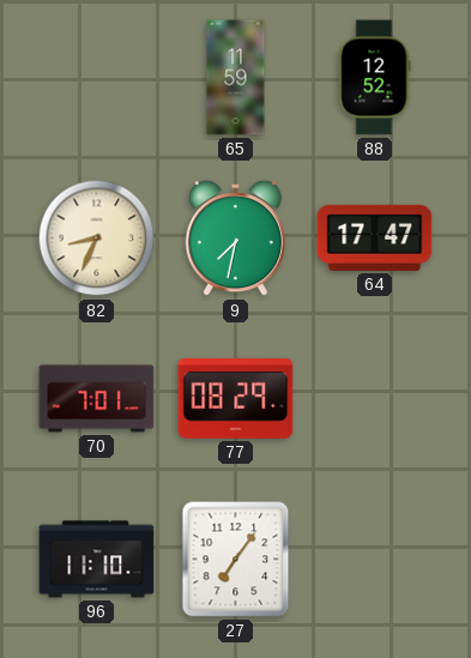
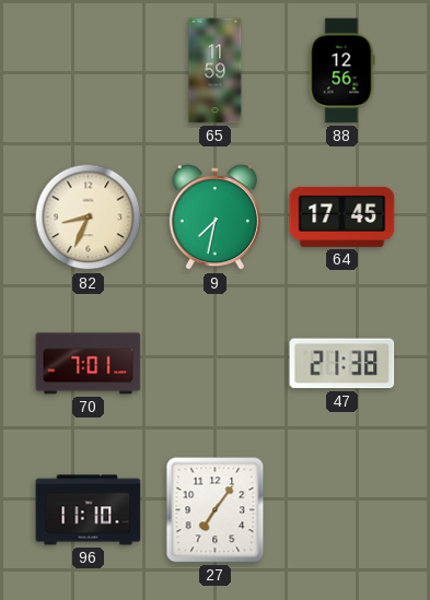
88: 12:52 -> 12:56 (341, 71)
64: 17:47 -> 17:45 (342, 216)
77: 08:29 -> none (236, 399)
47: none -> 21:38 (342, 364)
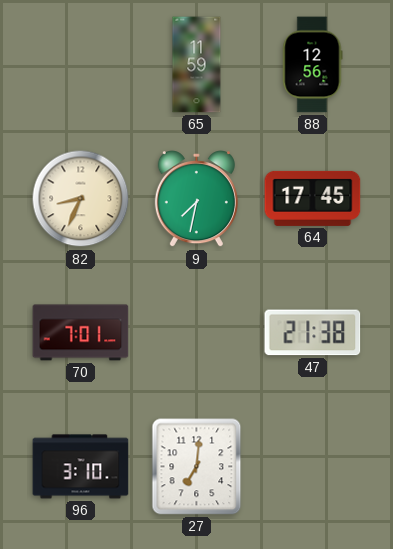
96: 11:10 -> 3:10 (81, 467)
27: 7:06 -> 7:01 (197, 467)
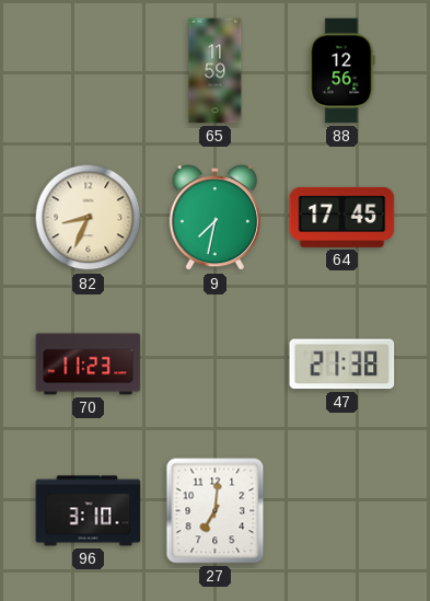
70: 7:01 -> 11:23 (89, 365)
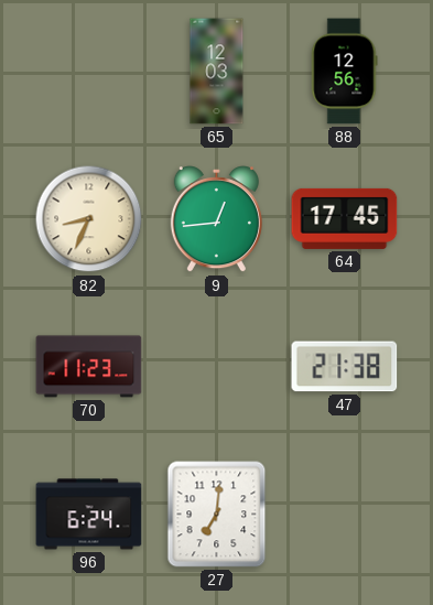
65: 11:59 -> 12:03 (217, 72)
9: 7:32 -> 12:44 (216, 219)
96: 3:10 -> 6:24 (89, 515)
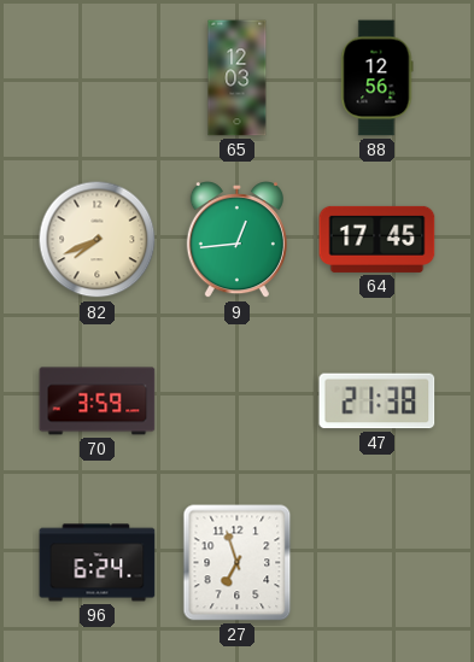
82: 8:34 -> 7:41 (98, 240)
70: 11:23 -> 3:59 (98, 402)
27: 7:01 -> 6:57 (238, 563)
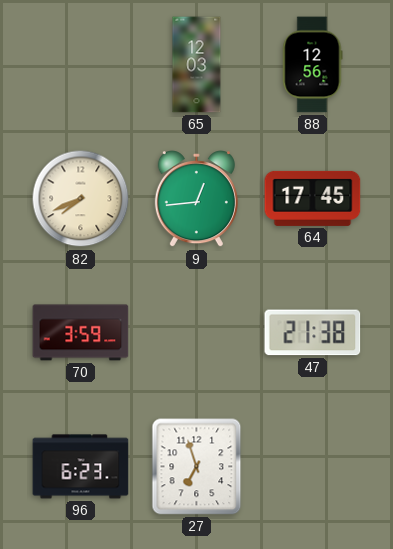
96: 6:24 -> 6:23 (81, 467)
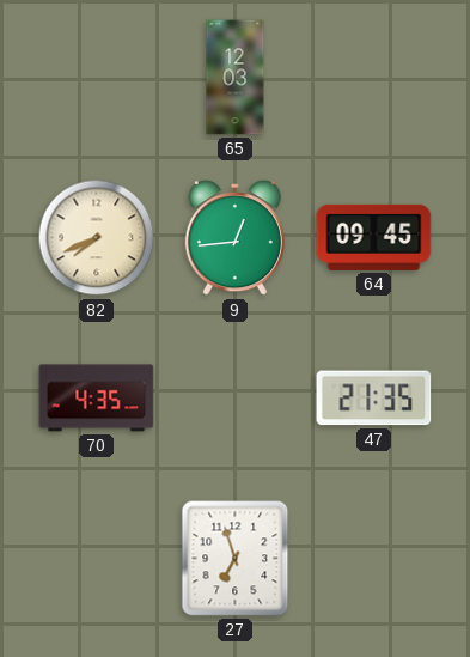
88: 12:56 -> none (312, 65)
64: 17:45 -> 09:45 (374, 237)
70: 3:59 -> 4:35 (97, 399)
47: 21:38 -> 21:35 (374, 399)
96: 6:23 -> none (81, 467)
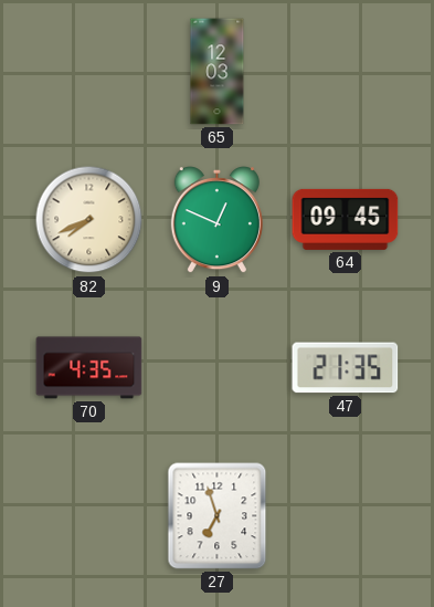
9: 12:44 -> 12:49 (216, 220)
